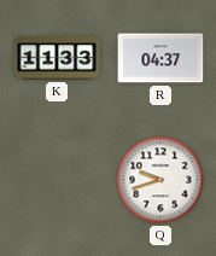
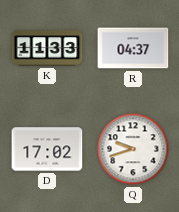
D: none -> 17:02 (47, 149)
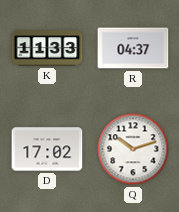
Q: 9:42 -> 10:12 (133, 149)
